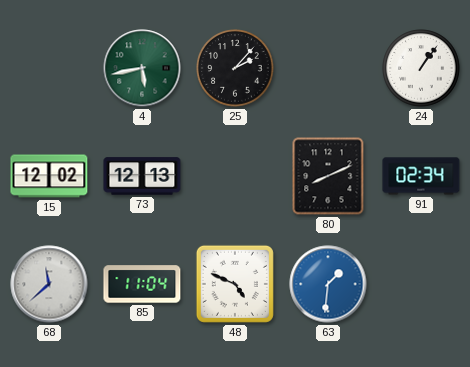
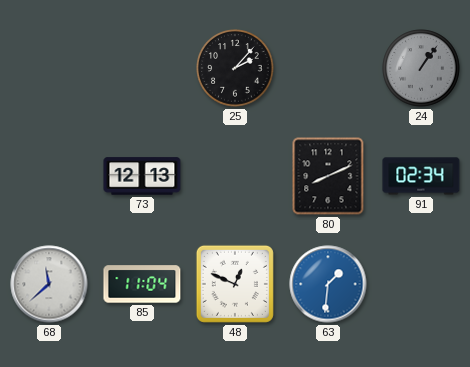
4: 5:43 -> none (142, 68)
24 dial: white -> grey (421, 68)
15: 12:02 -> none (49, 176)
48: 4:49 -> 12:49 (235, 284)
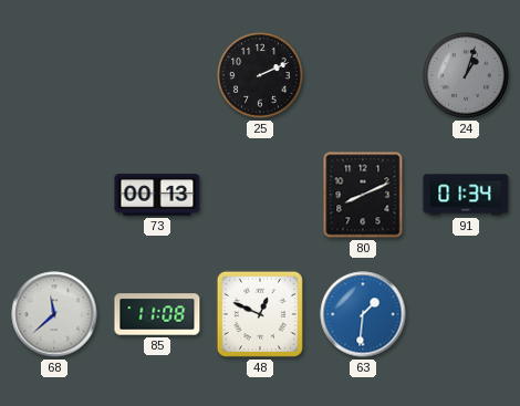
25: 2:07 -> 2:11 (260, 75)
24: 1:06 -> 1:03 (466, 75)
73: 12:13 -> 00:13 (157, 195)
91: 02:34 -> 01:34 (466, 195)
85: 11:04 -> 11:08 (157, 314)
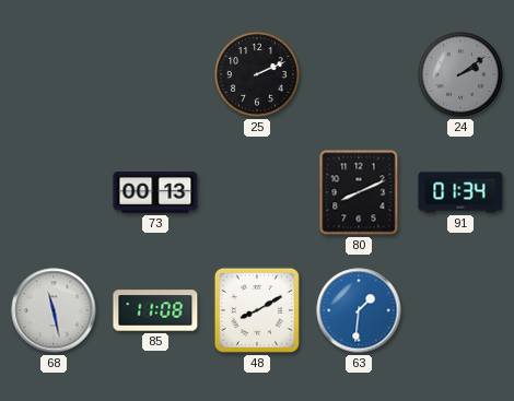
24: 1:03 -> 2:09 (460, 74)
68: 11:38 -> 11:28 (54, 310)
48: 12:49 -> 8:10 (257, 310)
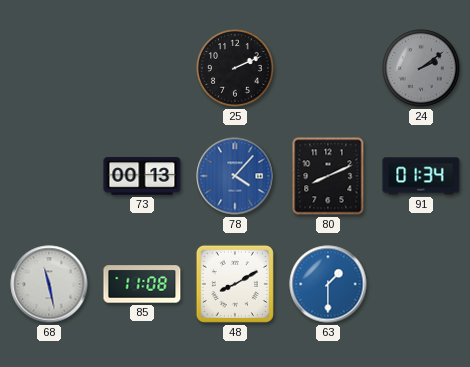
78: none -> 4:07 (235, 176)
63: 1:31 -> 1:30 (328, 284)
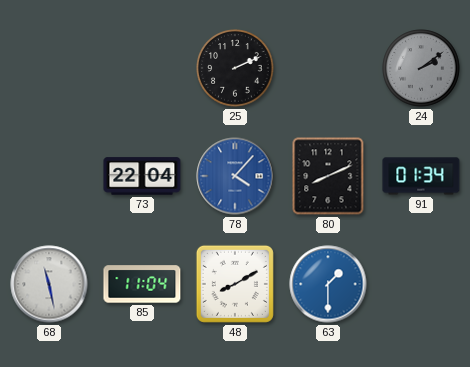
73: 00:13 -> 22:04 (142, 176)
85: 11:08 -> 11:04 (142, 284)
